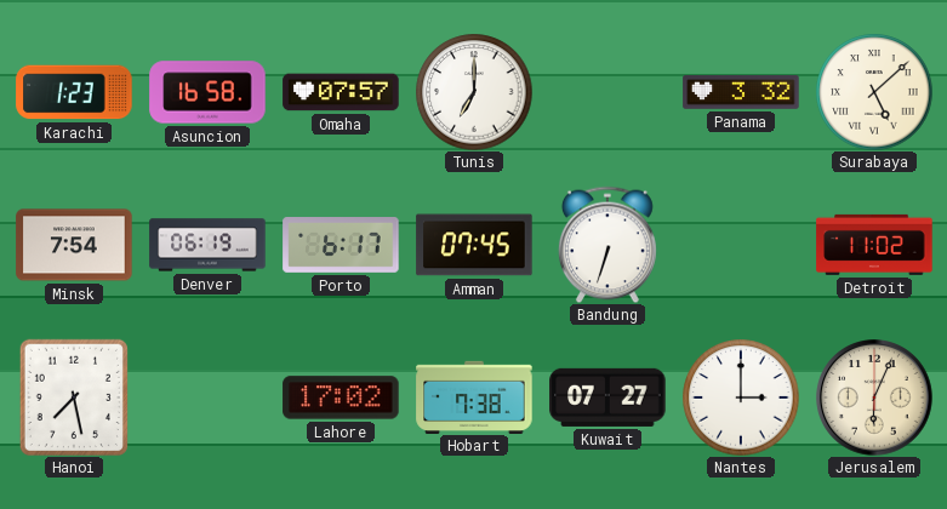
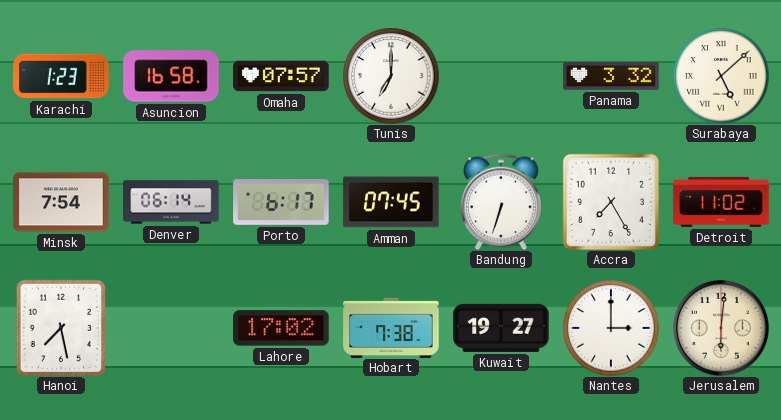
Denver: 06:19 -> 06:14 (171, 202)
Accra: none -> 7:25 (611, 202)
Kuwait: 07:27 -> 19:27 (501, 328)
Jerusalem: 6:04 -> 6:01 (721, 328)
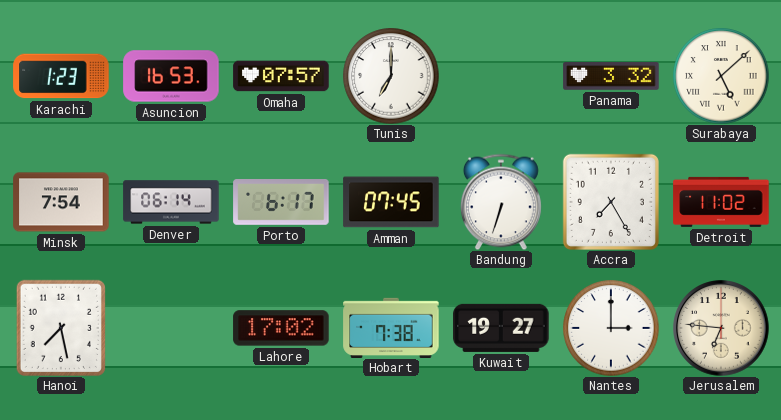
Asuncion: 16:58 -> 16:53 (171, 76)
Jerusalem: 6:01 -> 6:46 (721, 328)
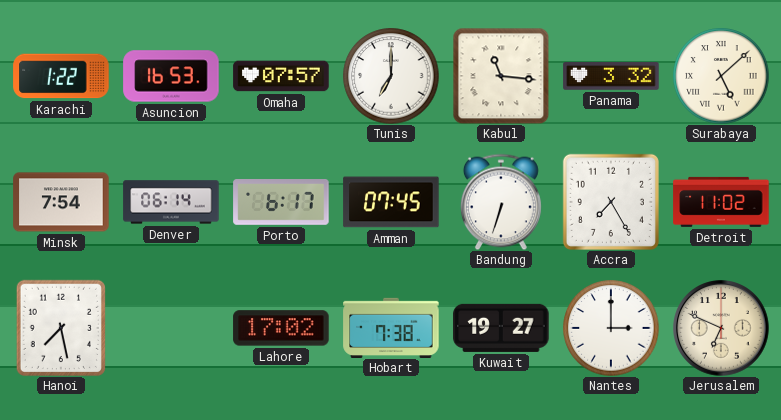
Karachi: 1:23 -> 1:22 (61, 76)
Kabul: none -> 11:16 (501, 76)
Jerusalem: 6:46 -> 6:49 (721, 328)
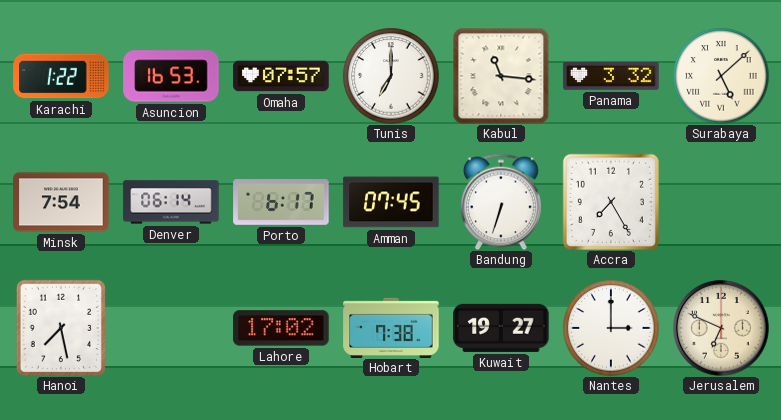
Detroit: 11:02 -> none (721, 202)
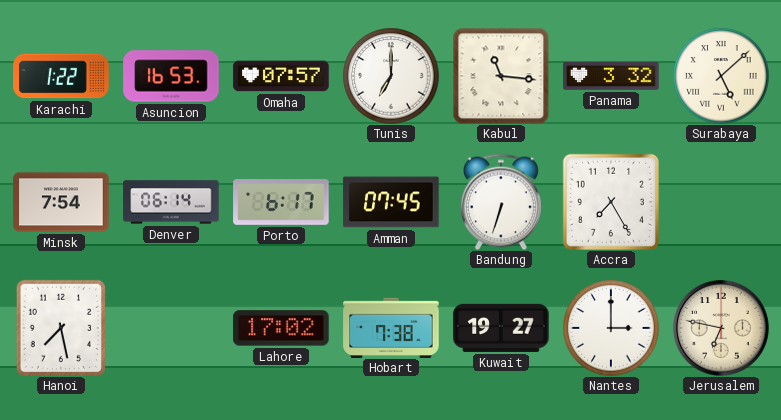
Jerusalem: 6:49 -> 6:47 (721, 328)
